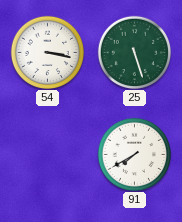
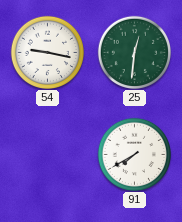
54: 3:17 -> 9:17 (47, 52)
25: 5:27 -> 12:31 (134, 52)
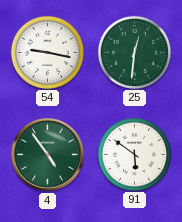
4: none -> 4:54 (48, 155)
91: 7:40 -> 5:51 (134, 154)
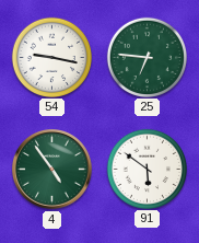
25: 12:31 -> 6:46 (147, 57)
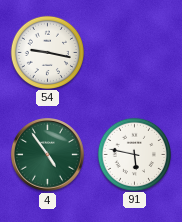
25: 6:46 -> none (147, 57)
91: 5:51 -> 5:47 (134, 154)
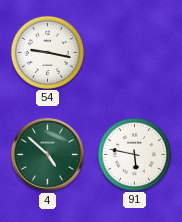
4: 4:54 -> 4:52 (48, 155)
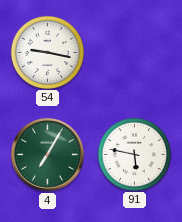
4: 4:52 -> 7:05 (48, 155)
